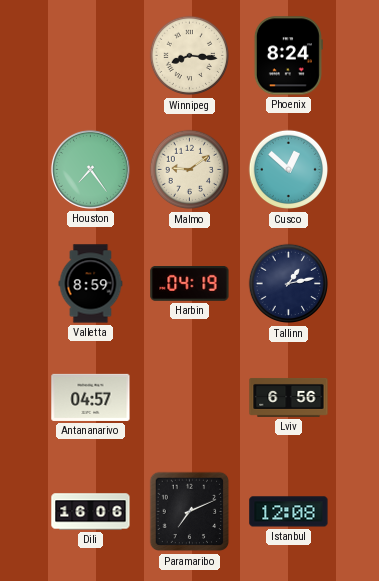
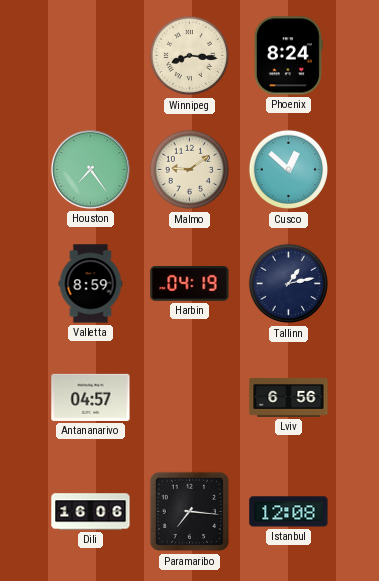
Paramaribo: 7:11 -> 7:16 (190, 512)
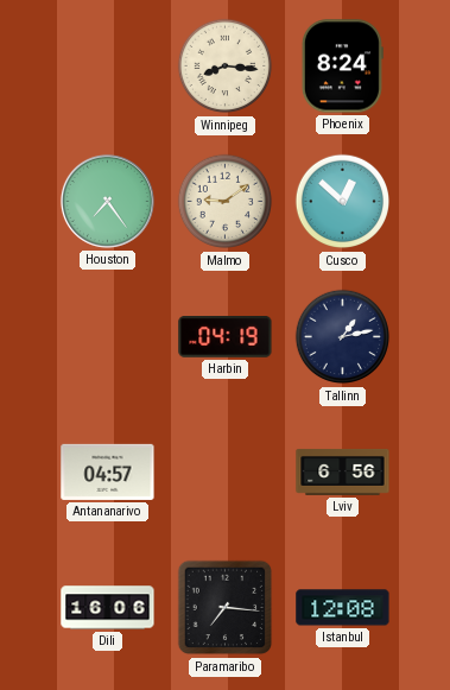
Valletta: 8:59 -> none (91, 284)
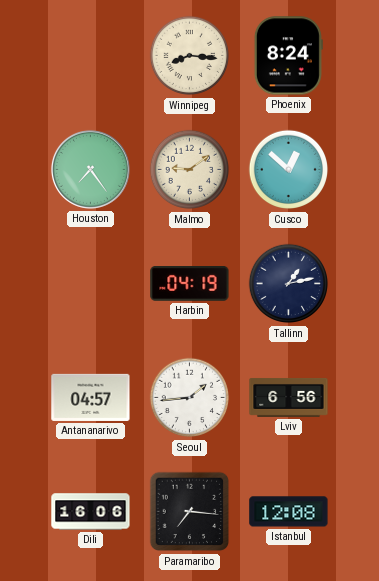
Seoul: none -> 1:44 (190, 398)
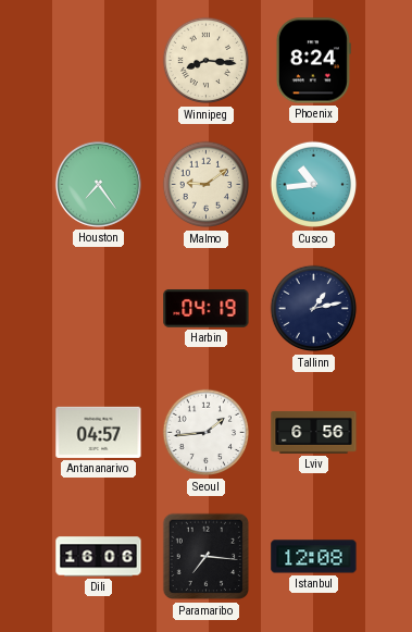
Cusco: 12:52 -> 10:44 (314, 185)
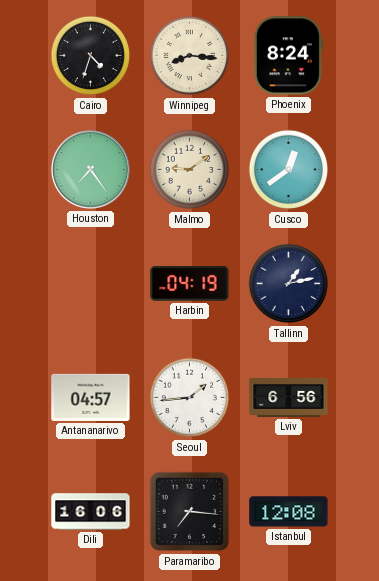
Cairo: none -> 4:33 (91, 56)
Cusco: 10:44 -> 12:39 (289, 170)
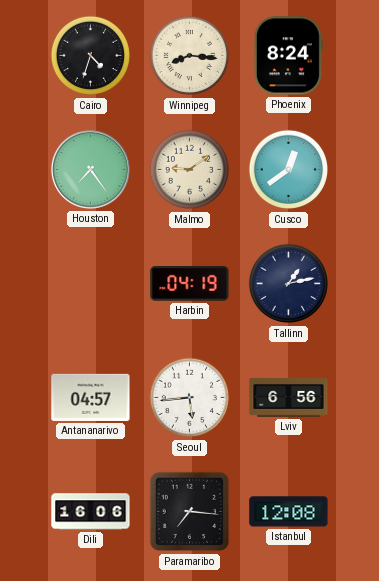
Seoul: 1:44 -> 5:44 (190, 398)
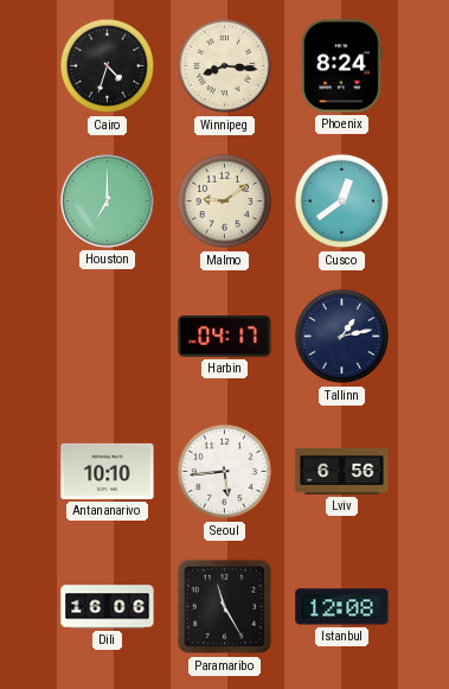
Houston: 7:24 -> 7:00 (107, 200)
Harbin: 04:19 -> 04:17 (225, 337)
Antananarivo: 04:57 -> 10:10 (108, 471)
Paramaribo: 7:16 -> 11:25 (225, 607)
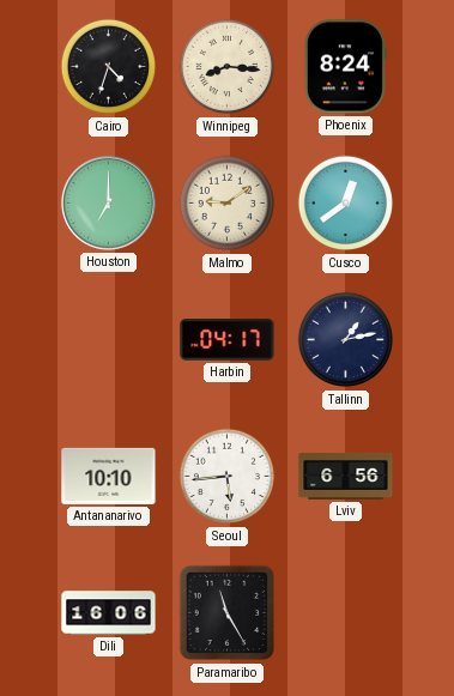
Istanbul: 12:08 -> none (342, 607)
